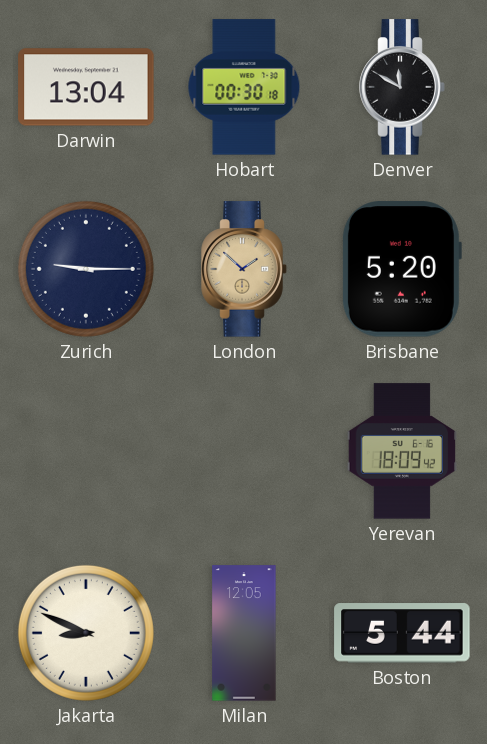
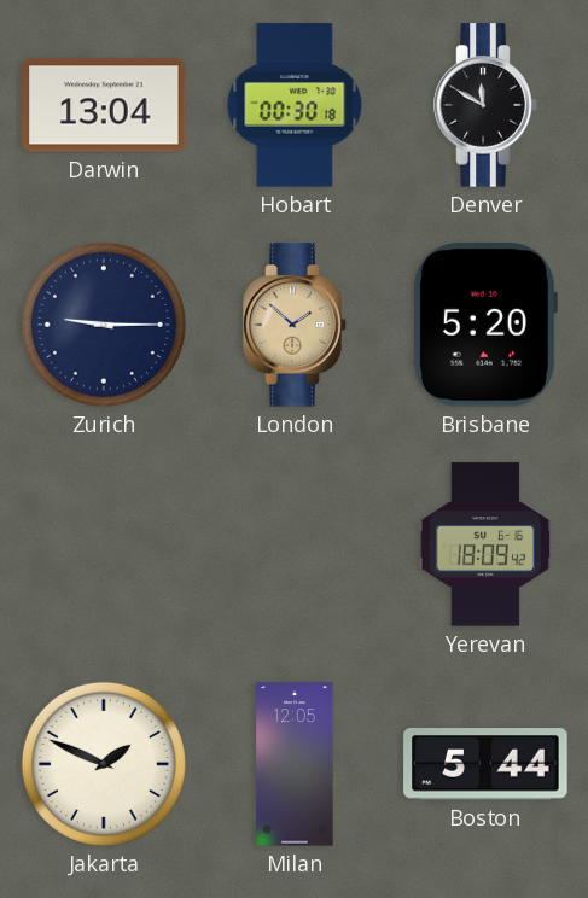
Jakarta: 8:49 -> 1:49 (104, 764)
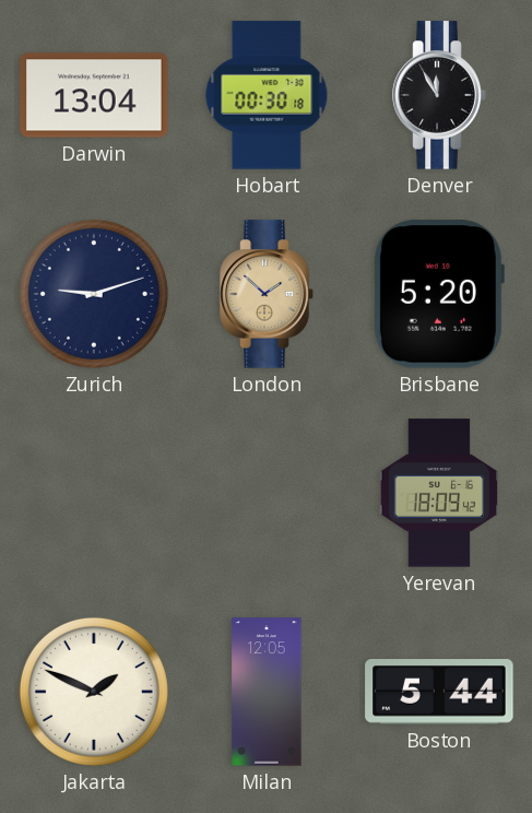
Denver: 11:50 -> 11:55 (439, 95)
Zurich: 9:15 -> 9:12 (94, 294)
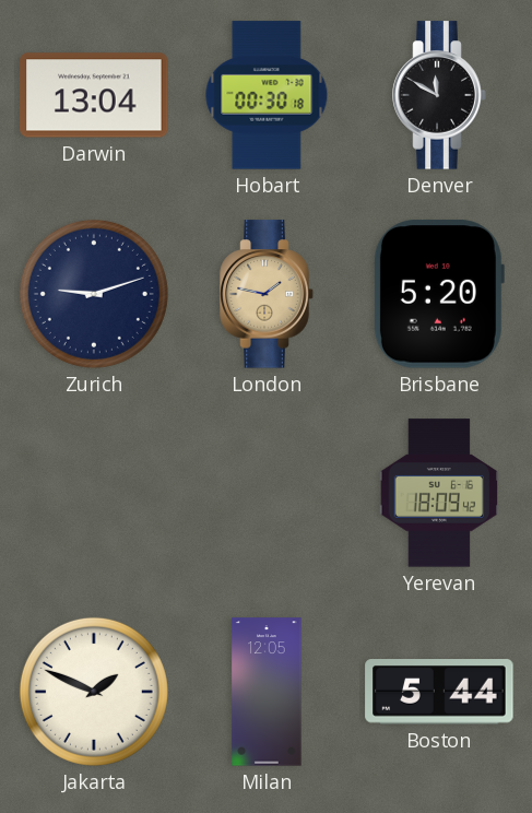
Denver: 11:55 -> 11:50 (439, 95)
London: 1:52 -> 1:47 (267, 294)
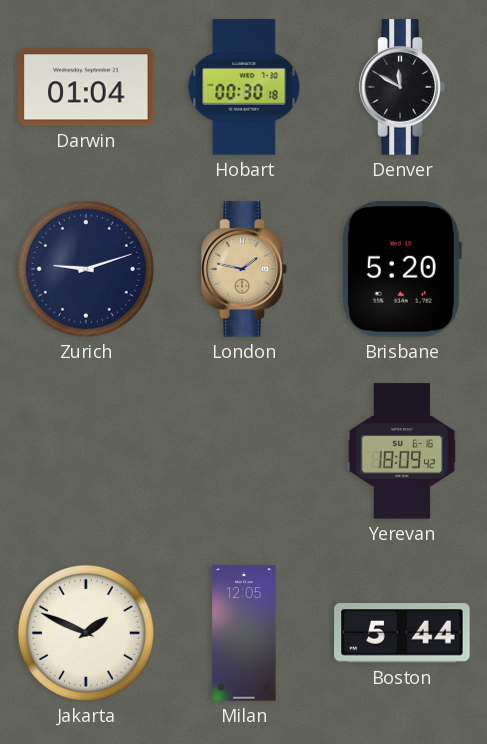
Darwin: 13:04 -> 01:04 (86, 87)
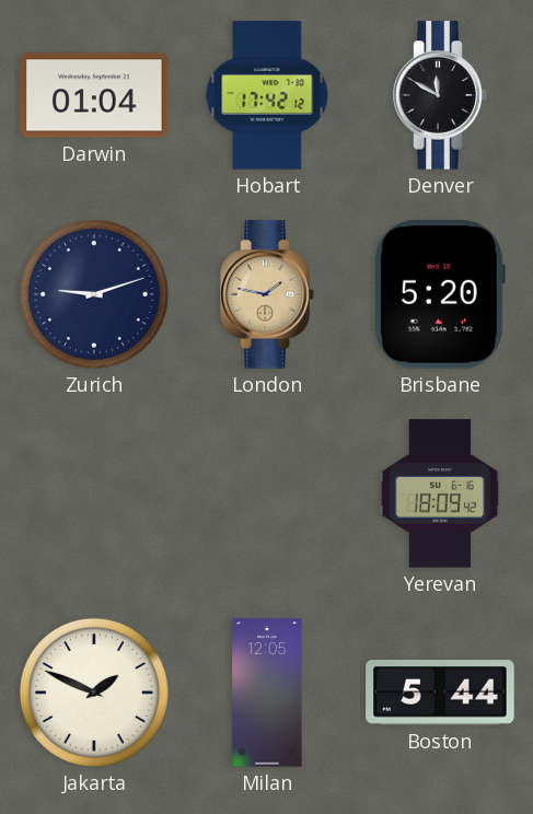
Hobart: 00:30 -> 17:42 (267, 95)
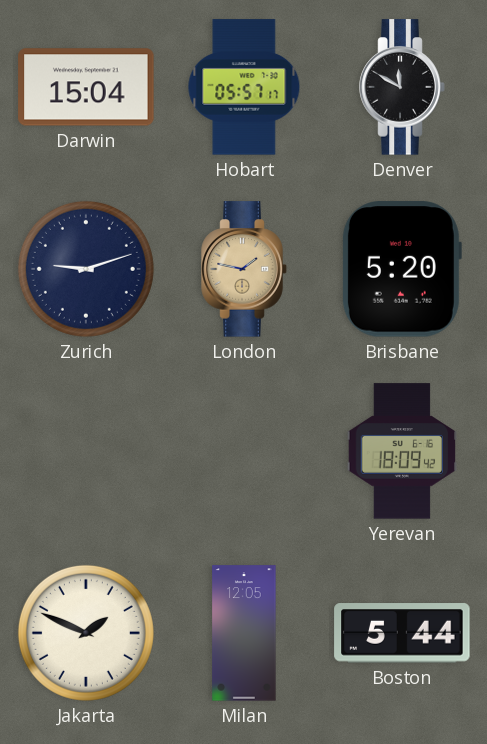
Darwin: 01:04 -> 15:04 (86, 87)
Hobart: 17:42 -> 05:57 (244, 87)
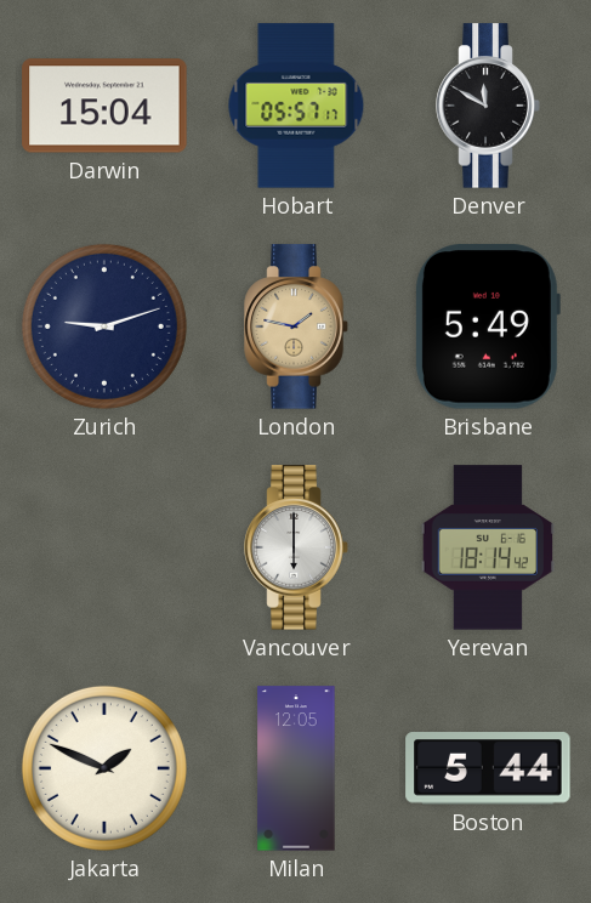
Brisbane: 5:20 -> 5:49 (487, 326)
Vancouver: none -> 6:00 (296, 547)
Yerevan: 18:09 -> 18:14 (488, 547)
